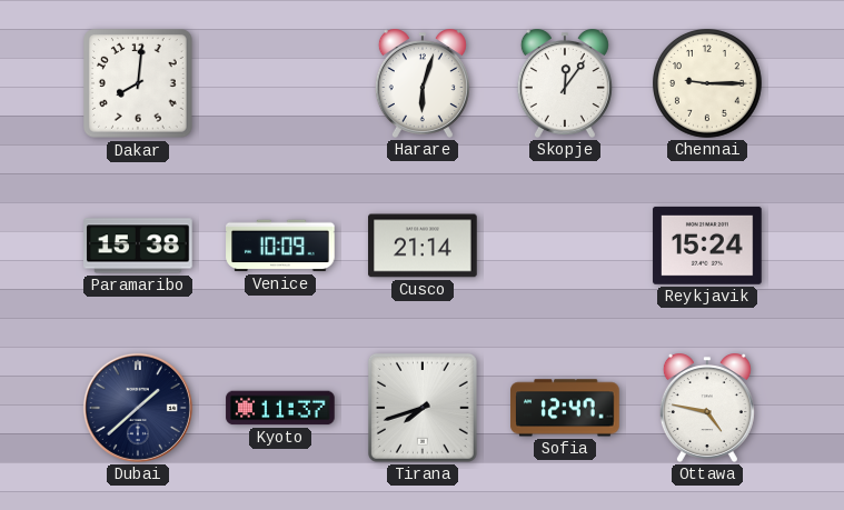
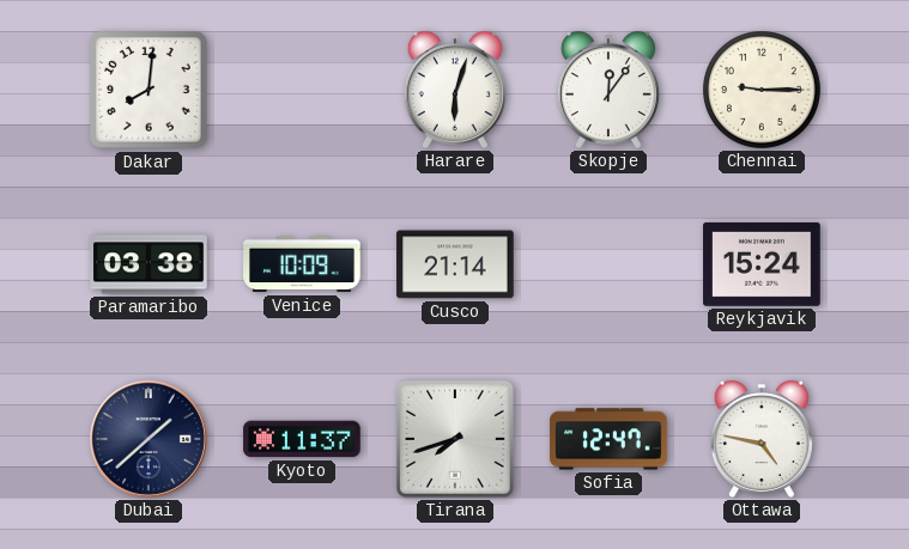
Paramaribo: 15:38 -> 03:38 (149, 264)
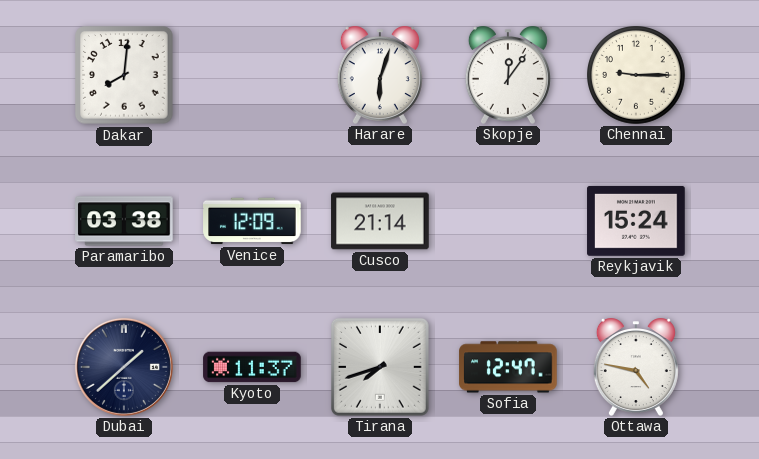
Venice: 10:09 -> 12:09 (252, 221)
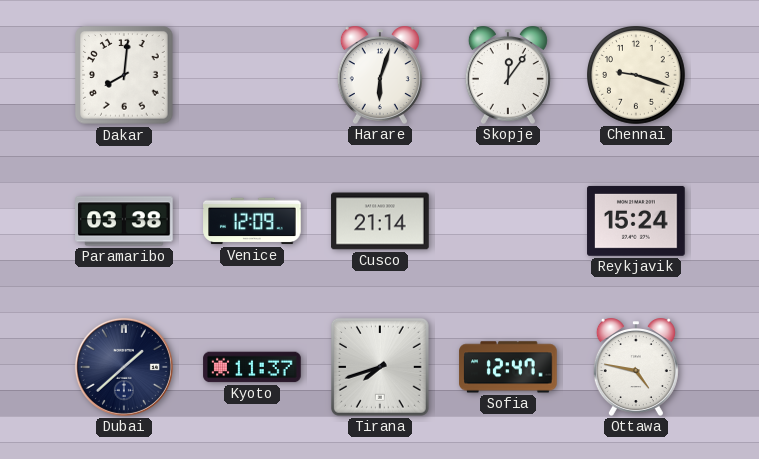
Chennai: 9:15 -> 9:18 (637, 76)
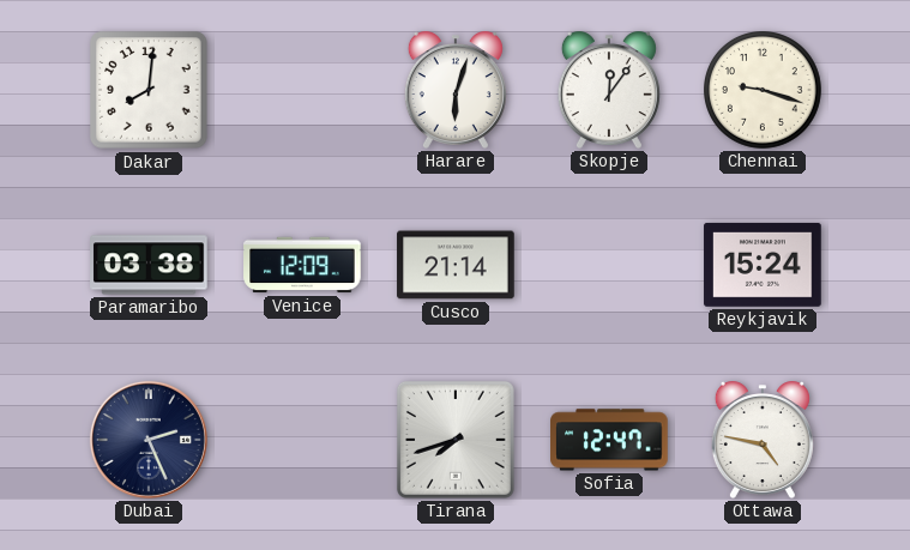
Dubai: 1:38 -> 2:26 (149, 440)
Kyoto: 11:37 -> none (252, 367)
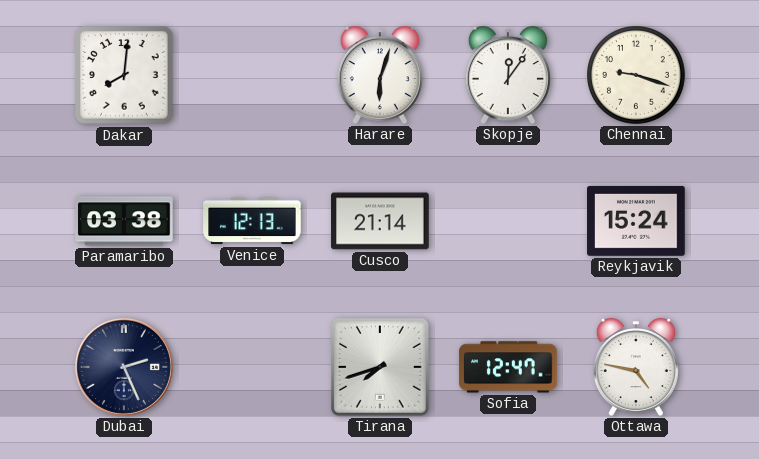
Venice: 12:09 -> 12:13 (252, 221)
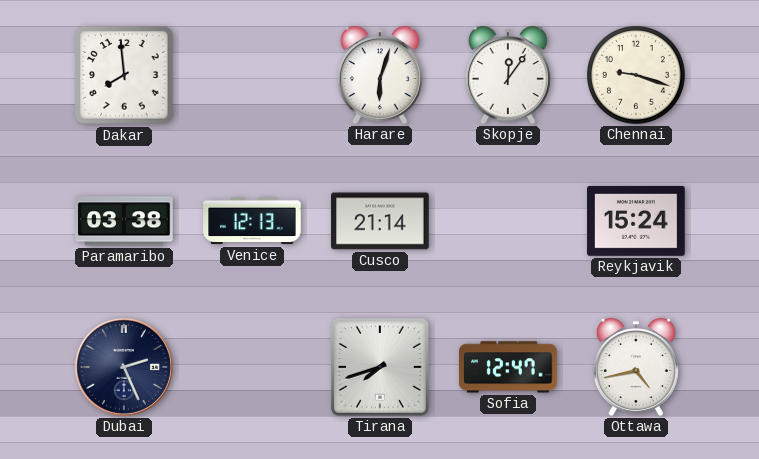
Dakar: 8:01 -> 7:59 (124, 75)
Ottawa: 4:47 -> 4:43 (636, 367)
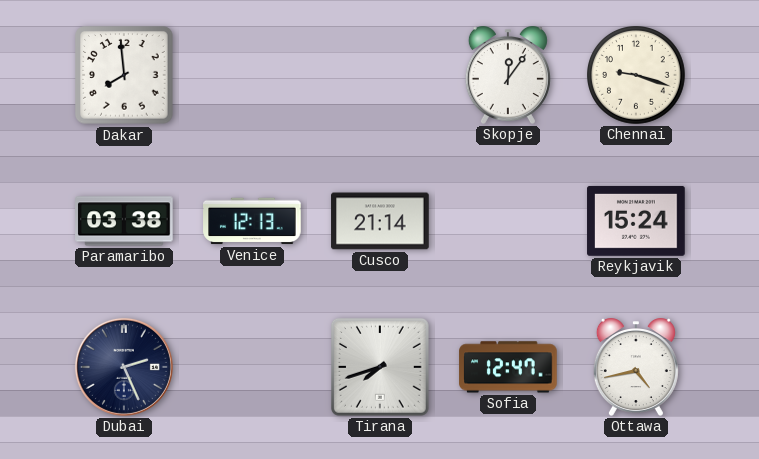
Harare: 6:03 -> none (380, 75)
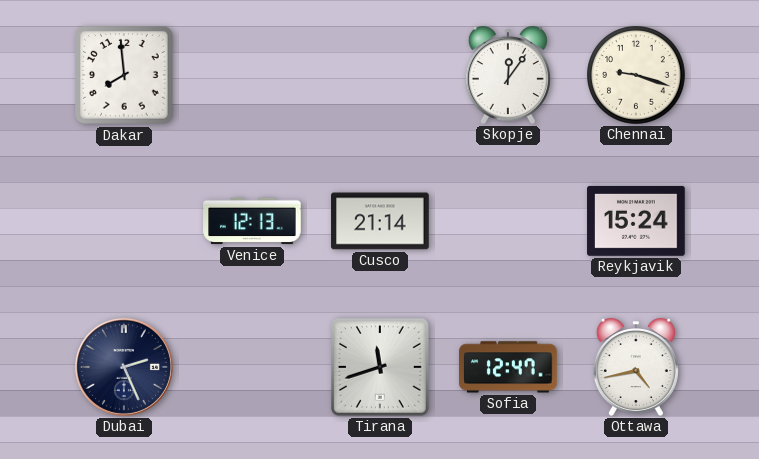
Paramaribo: 03:38 -> none (124, 221)
Tirana: 7:42 -> 11:42 (380, 367)
